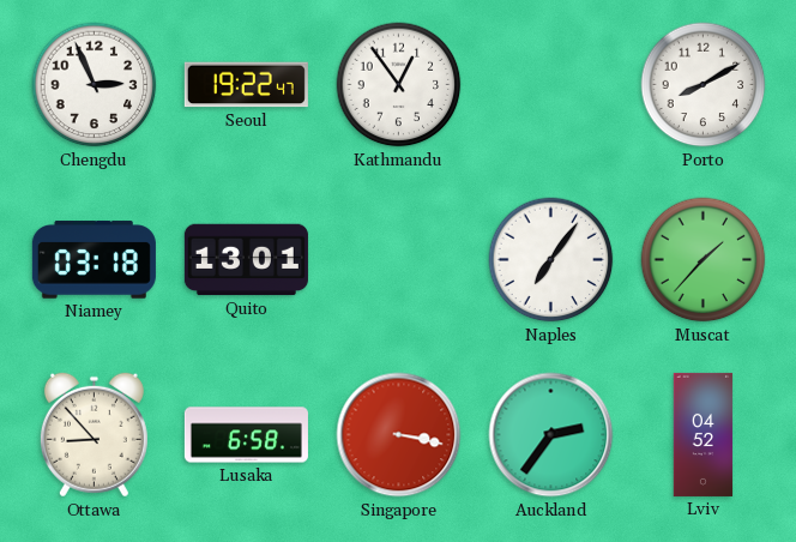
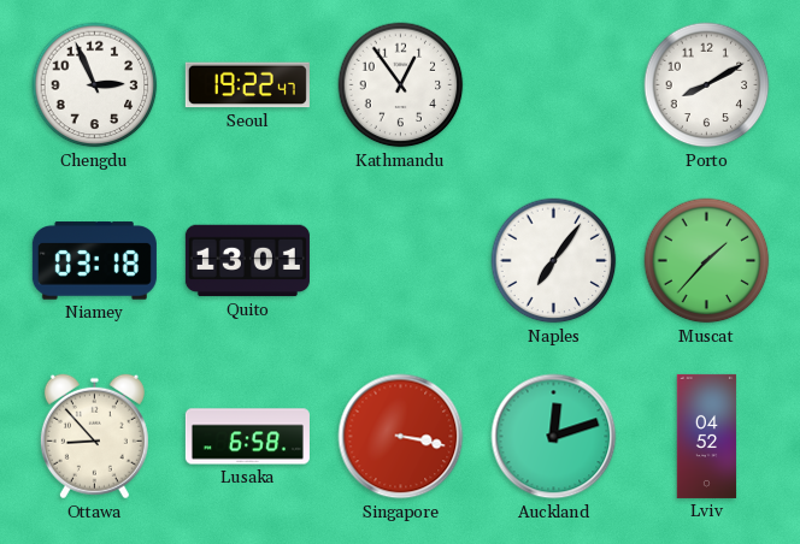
Auckland: 2:36 -> 12:12 (554, 437)
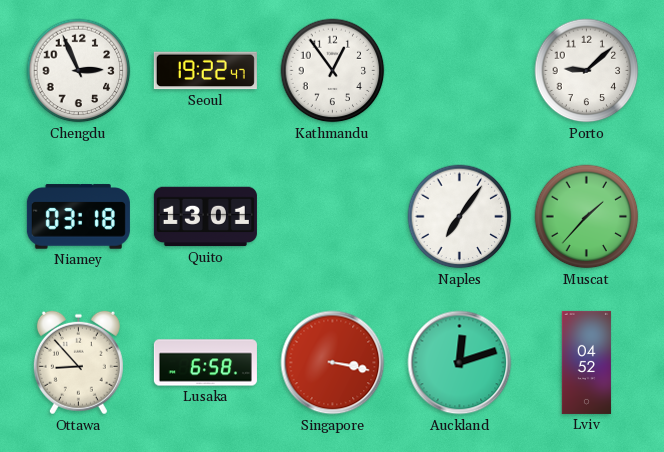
Porto: 8:10 -> 9:08 (587, 71)
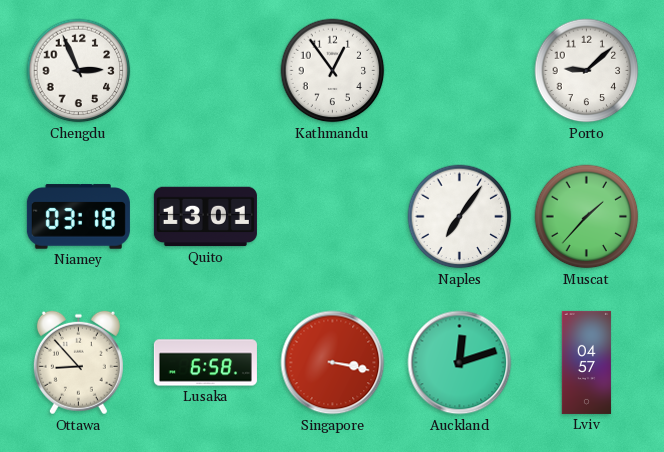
Seoul: 19:22 -> none (205, 71)
Lviv: 04:52 -> 04:57 (587, 362)
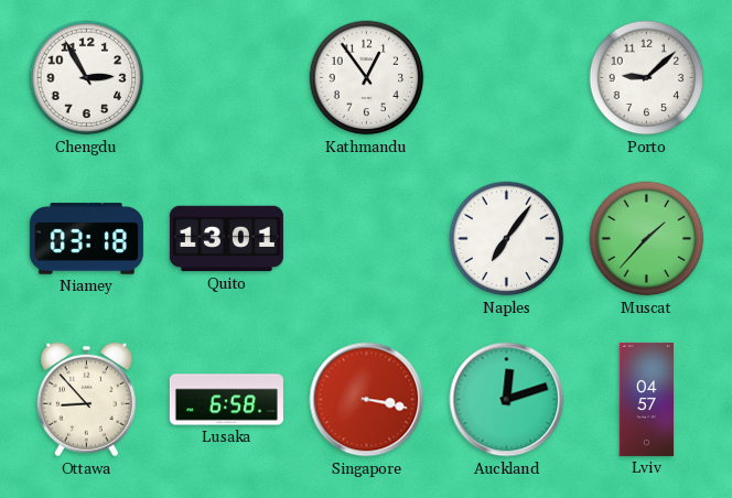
Chengdu: 2:56 -> 2:55 (87, 78)
